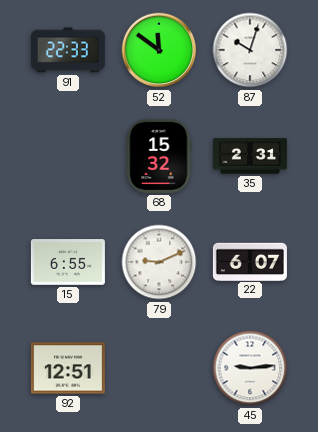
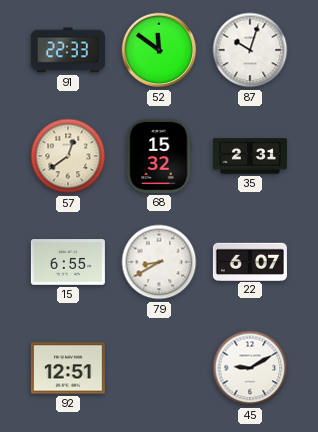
57: none -> 12:39 (68, 156)
79: 9:11 -> 8:40 (159, 262)
45: 9:14 -> 9:10 (250, 368)
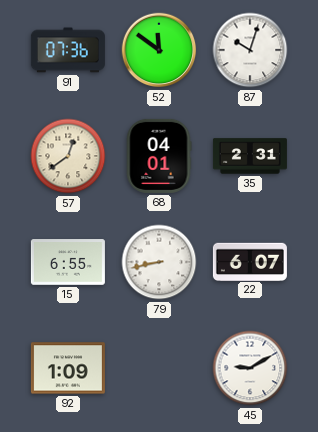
91: 22:33 -> 07:36 (68, 50)
68: 15:32 -> 04:01 (159, 156)
79: 8:40 -> 8:43 (159, 262)
92: 12:51 -> 1:09 (68, 368)
